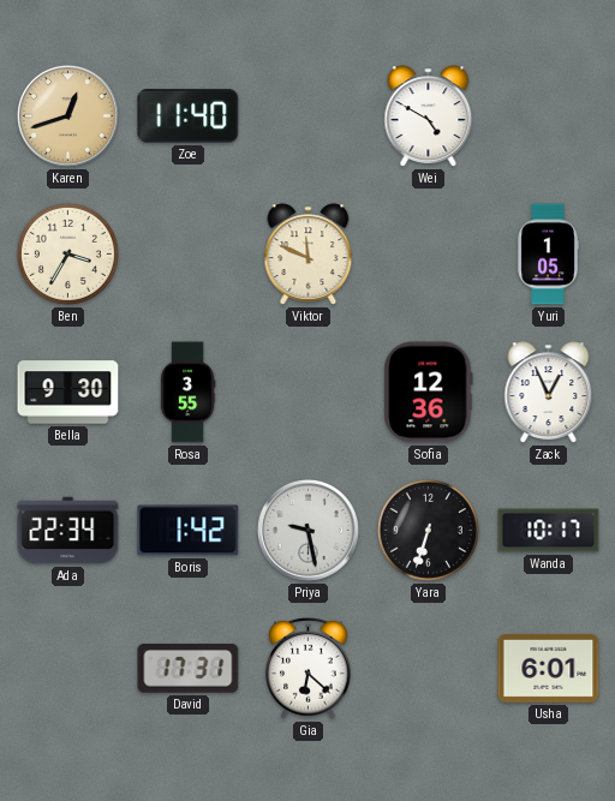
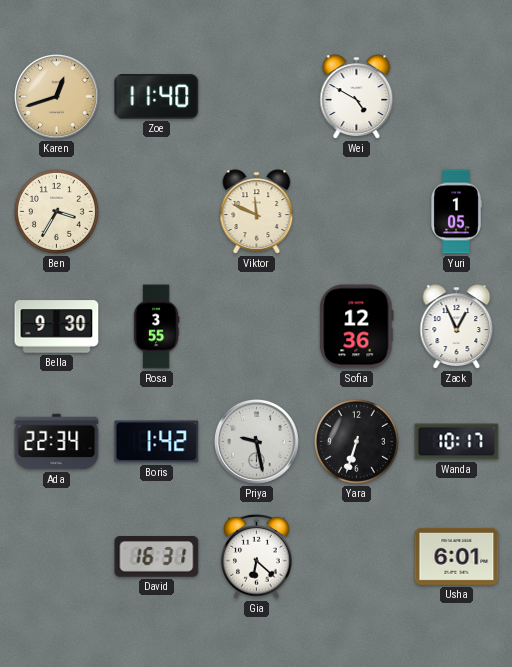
David: 17:31 -> 16:31 (157, 557)
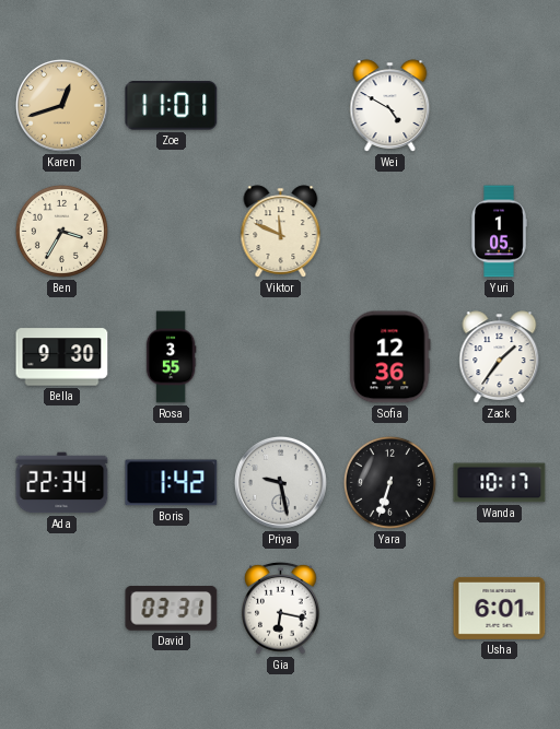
Zoe: 11:40 -> 11:01 (172, 106)
Zack: 12:56 -> 1:36 (500, 357)
David: 16:31 -> 03:31 (172, 609)
Gia: 6:22 -> 6:17 (281, 608)
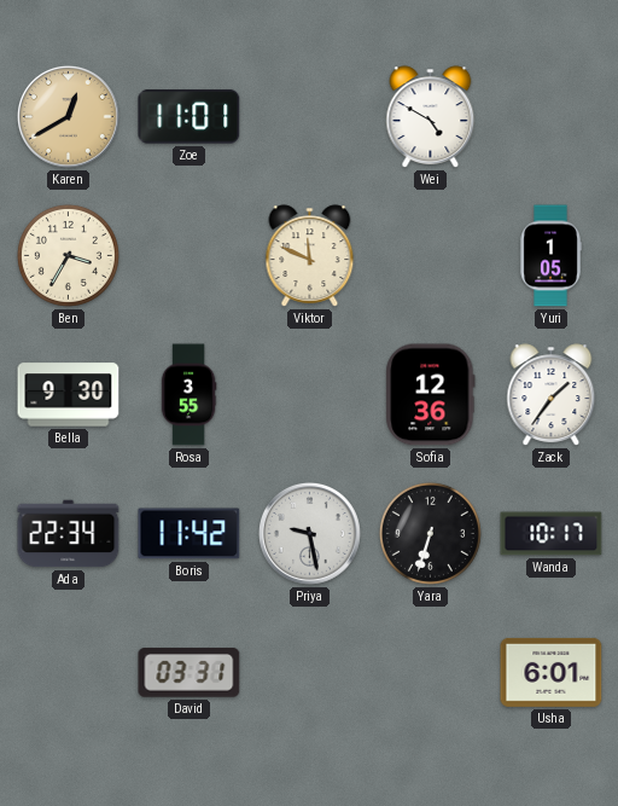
Karen: 12:42 -> 12:40 (69, 117)
Boris: 1:42 -> 11:42 (190, 534)
Gia: 6:17 -> none (281, 608)
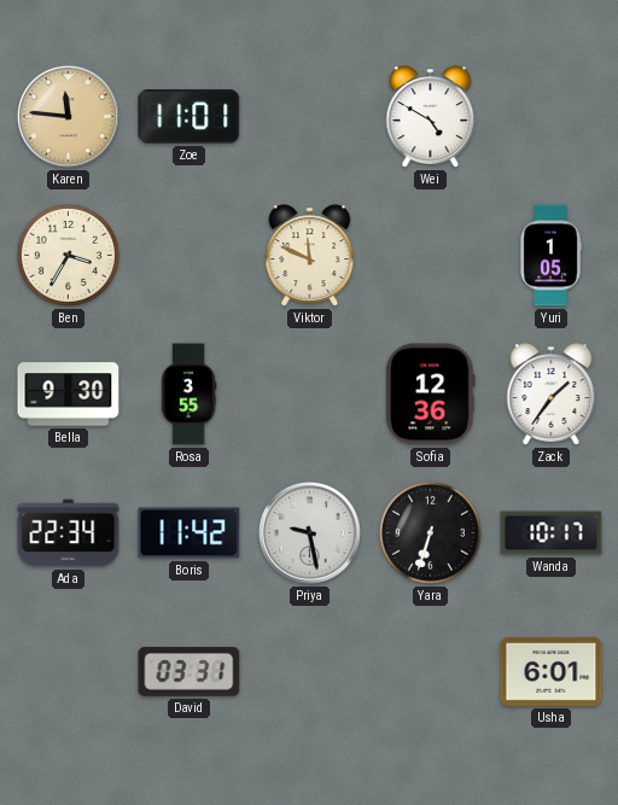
Karen: 12:40 -> 11:46 (69, 117)
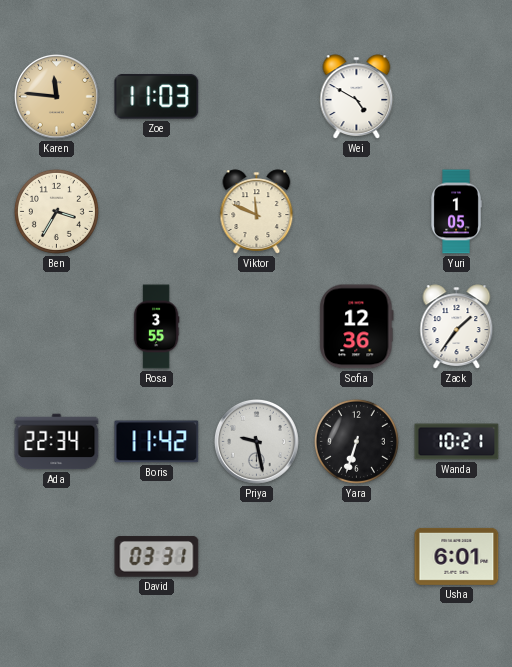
Zoe: 11:01 -> 11:03 (157, 97)
Bella: 9:30 -> none (69, 395)
Wanda: 10:17 -> 10:21 (457, 442)
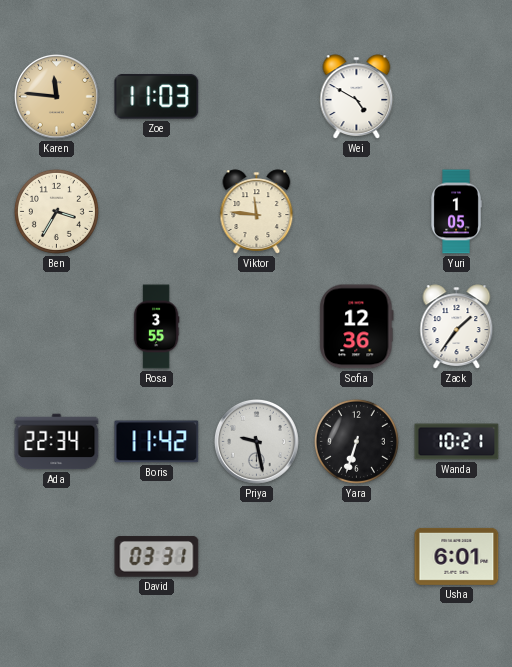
Viktor: 11:49 -> 11:46 (257, 212)
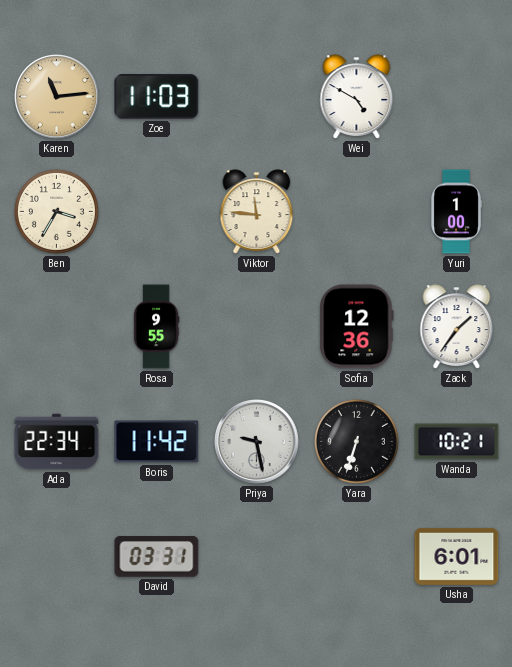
Karen: 11:46 -> 11:14 (57, 97)
Yuri: 1:05 -> 1:00 (456, 212)
Rosa: 3:55 -> 9:55 (156, 327)
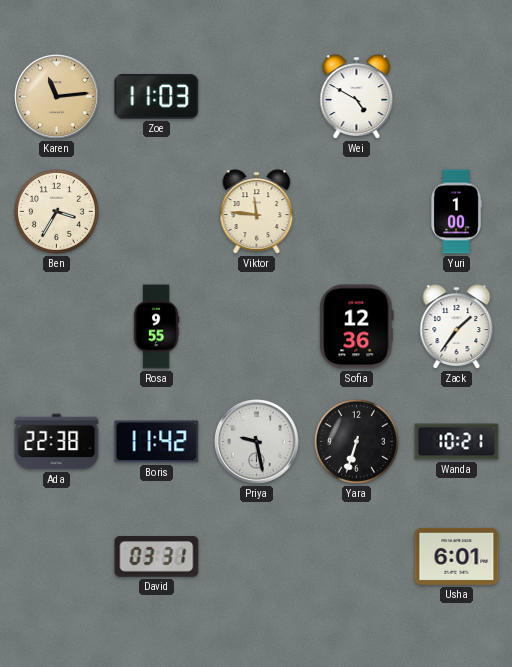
Ada: 22:34 -> 22:38 (57, 442)
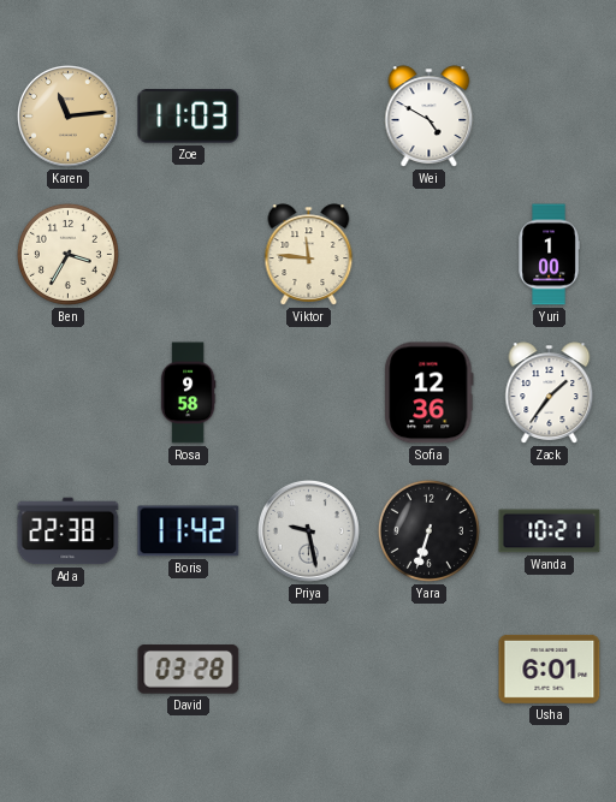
Rosa: 9:55 -> 9:58 (188, 393)
David: 03:31 -> 03:28 (189, 670)
